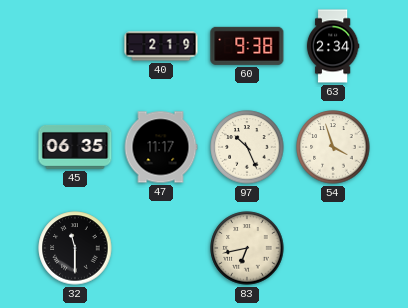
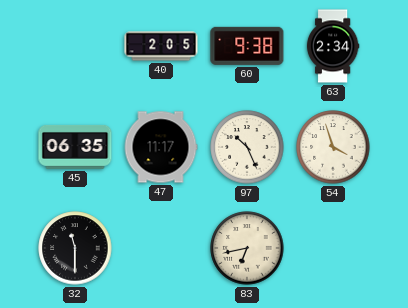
40: 2:19 -> 2:05 (161, 46)
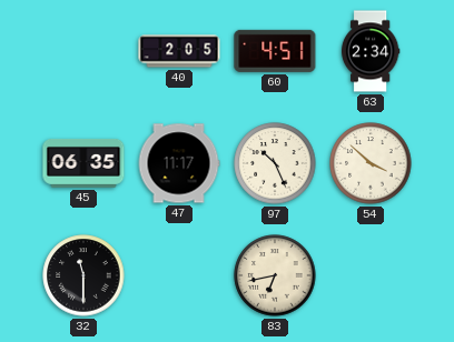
60: 9:38 -> 4:51 (275, 51)
54: 3:57 -> 3:52 (371, 163)
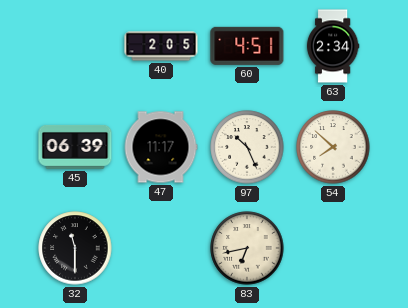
45: 06:35 -> 06:39 (75, 147)
54: 3:52 -> 7:52 (333, 147)
